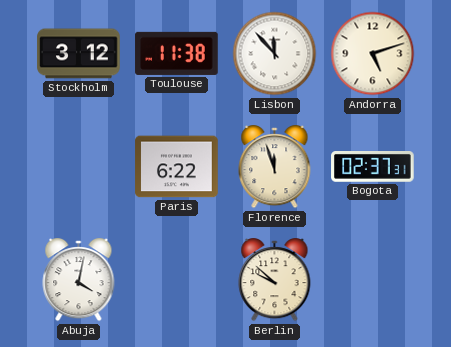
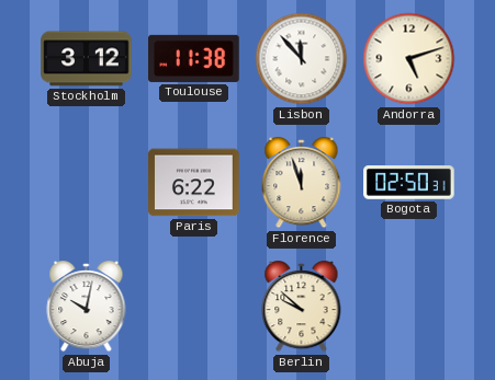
Bogota: 02:37 -> 02:50 (409, 183)
Abuja: 4:02 -> 10:02 (87, 308)
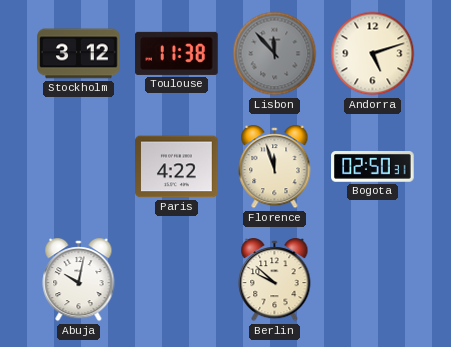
Lisbon dial: white -> grey (275, 54)
Paris: 6:22 -> 4:22 (177, 167)
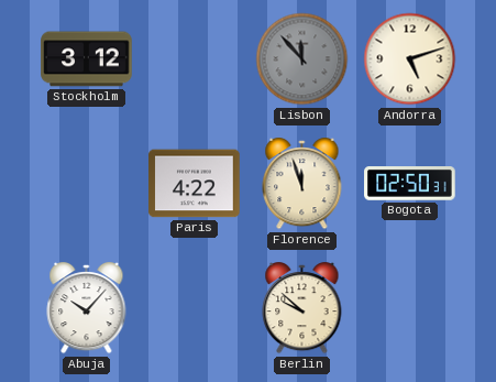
Toulouse: 11:38 -> none (177, 53)
Abuja: 10:02 -> 10:07 (87, 309)
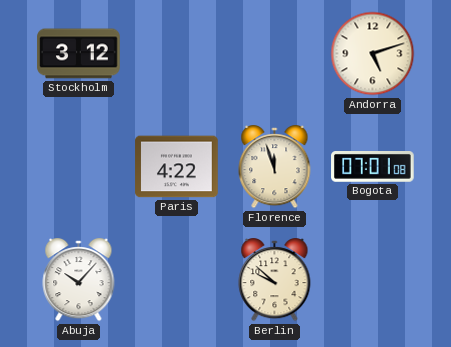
Lisbon: 11:53 -> none (302, 59)
Bogota: 02:50 -> 07:01 (373, 167)
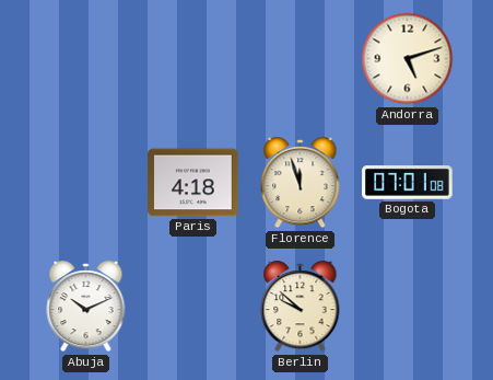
Stockholm: 3:12 -> none (79, 54)
Paris: 4:22 -> 4:18 (193, 183)
Abuja: 10:07 -> 10:11 (86, 308)
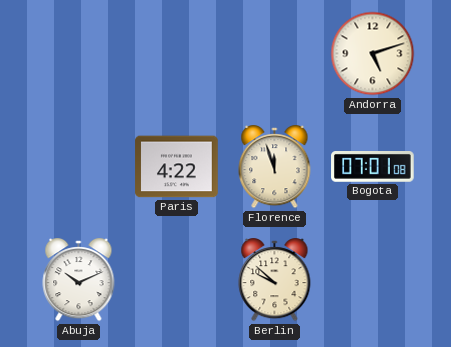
Paris: 4:18 -> 4:22 (177, 167)
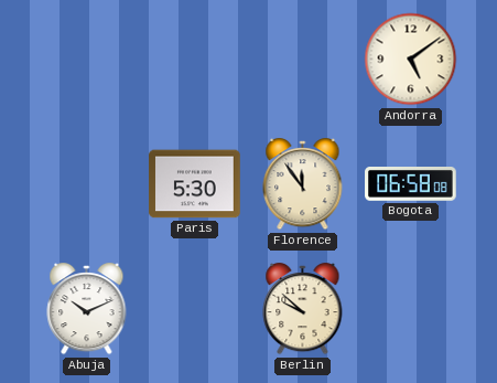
Andorra: 5:12 -> 5:09 (411, 60)
Paris: 4:22 -> 5:30 (195, 184)
Florence: 11:57 -> 11:54 (303, 185)
Bogota: 07:01 -> 06:58 (411, 184)
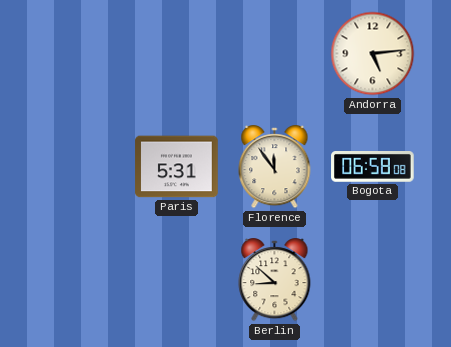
Andorra: 5:09 -> 5:14 (373, 54)
Paris: 5:30 -> 5:31 (177, 167)
Abuja: 10:11 -> none (87, 310)
Berlin: 9:52 -> 8:52 (275, 281)
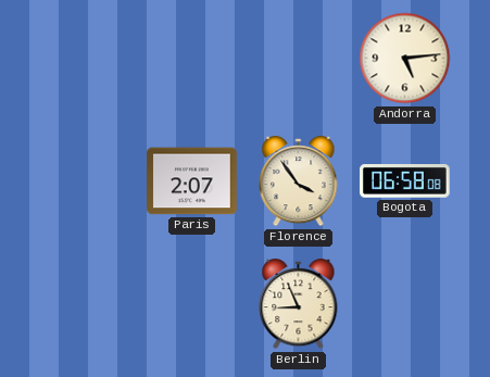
Paris: 5:31 -> 2:07 (192, 181)
Florence: 11:54 -> 3:54 (299, 183)
Berlin: 8:52 -> 8:56 (299, 305)
